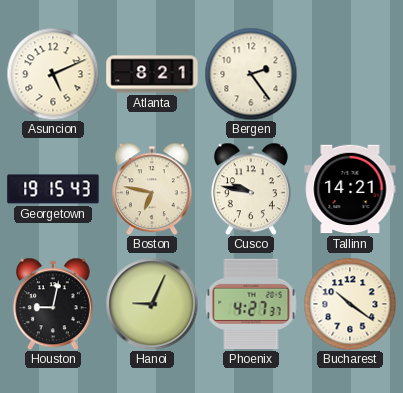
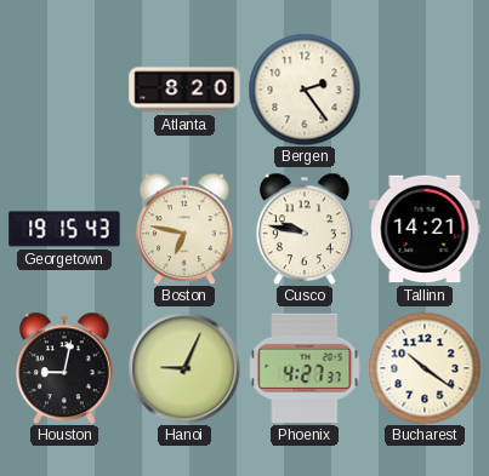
Asuncion: 5:11 -> none (53, 74)
Atlanta: 8:21 -> 8:20 (184, 90)
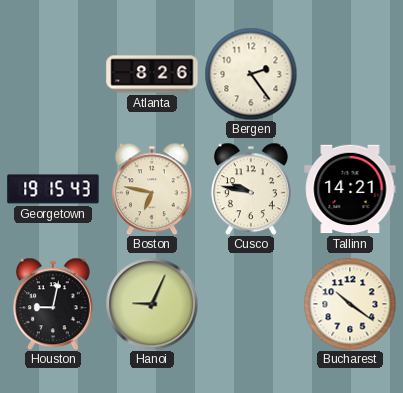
Atlanta: 8:20 -> 8:26 (152, 74)
Phoenix: 4:27 -> none (305, 368)
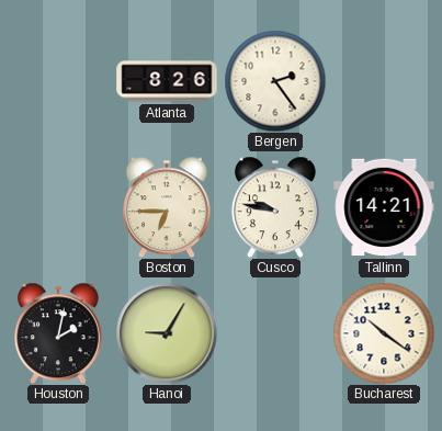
Georgetown: 19:15 -> none (53, 189)
Boston: 6:47 -> 6:45 (167, 207)
Houston: 9:02 -> 2:02 (58, 333)
Hanoi: 9:04 -> 9:05 (167, 333)
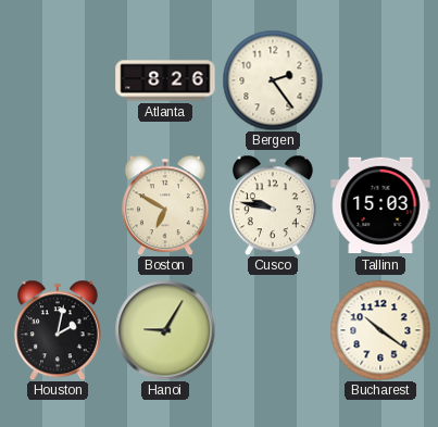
Boston: 6:45 -> 6:50 (165, 205)
Tallinn: 14:21 -> 15:03 (380, 205)
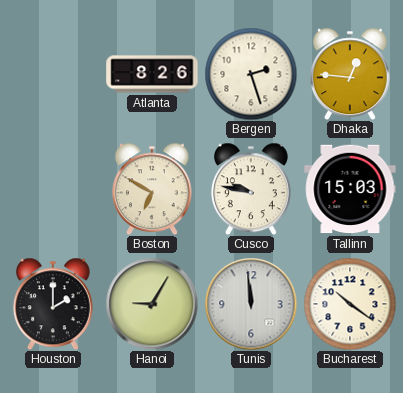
Bergen: 2:24 -> 2:27 (251, 74)
Dhaka: none -> 12:46 (350, 74)
Houston: 2:02 -> 2:00 (53, 304)
Tunis: none -> 11:59 (251, 304)
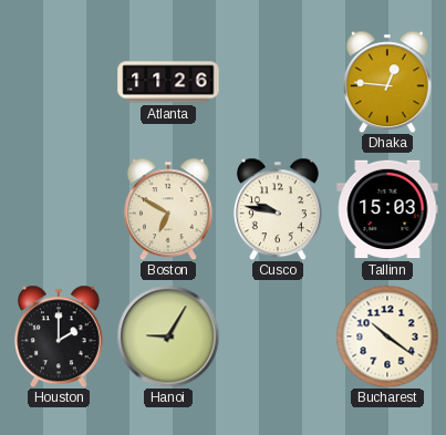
Atlanta: 8:26 -> 11:26 (168, 82)
Bergen: 2:27 -> none (251, 74)
Tunis: 11:59 -> none (251, 304)
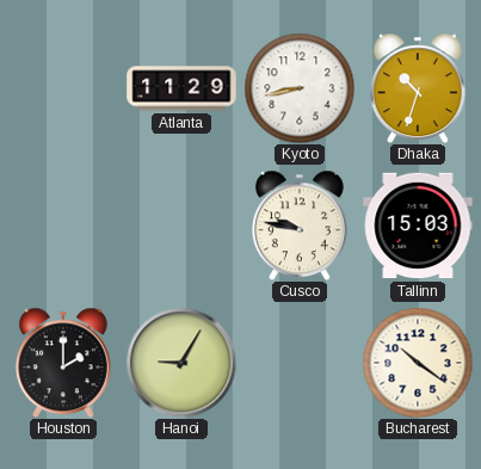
Atlanta: 11:26 -> 11:29 (181, 88)
Kyoto: none -> 8:43 (300, 88)
Dhaka: 12:46 -> 10:33 (418, 88)
Boston: 6:50 -> none (168, 209)
